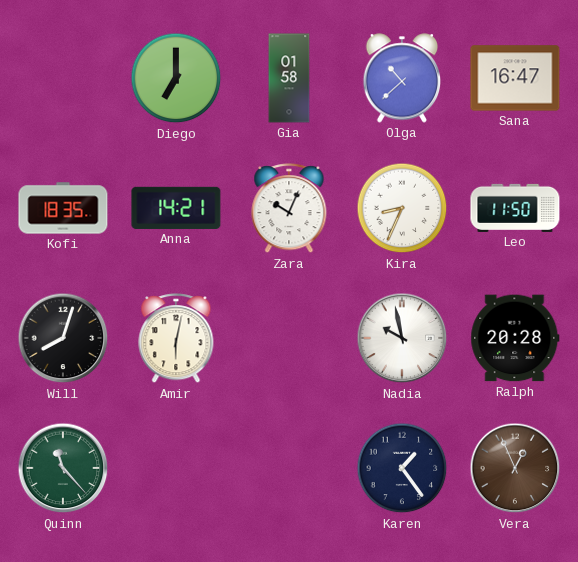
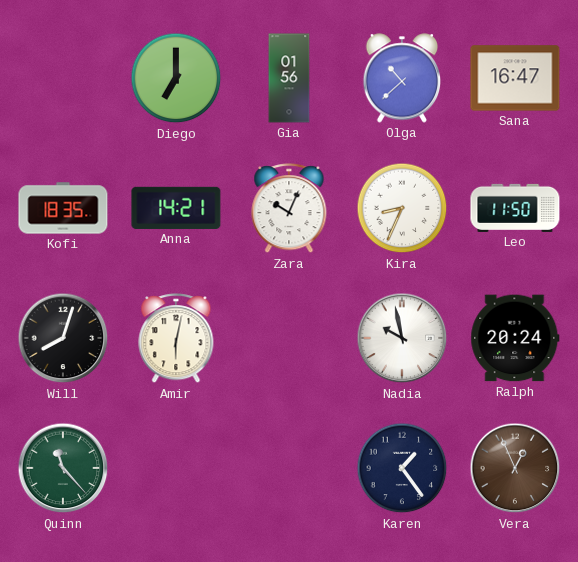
Gia: 01:58 -> 01:56 (289, 78)
Ralph: 20:28 -> 20:24 (515, 338)
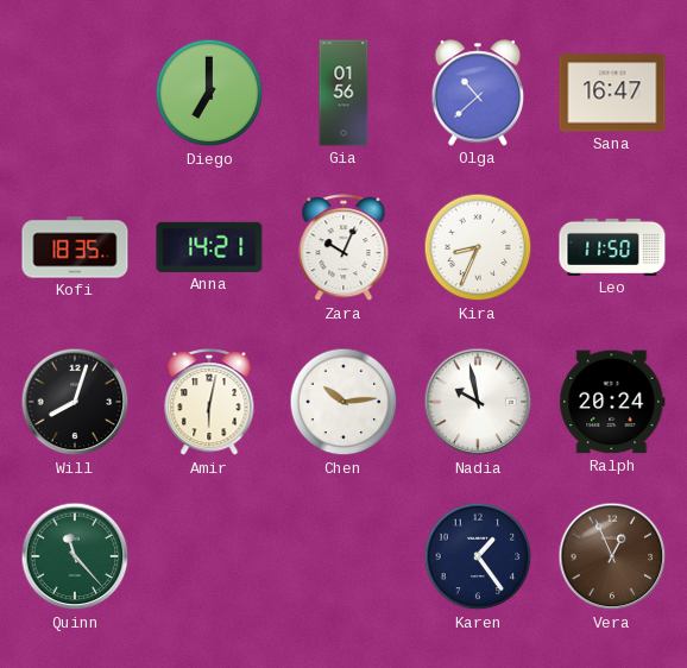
Chen: none -> 10:14 (343, 402)
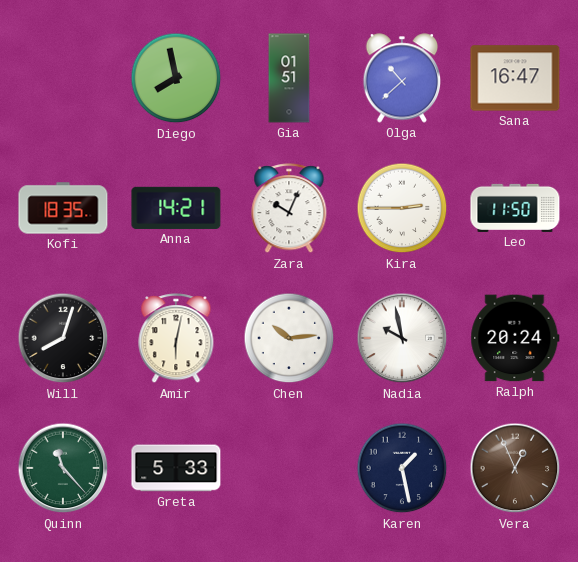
Diego: 7:00 -> 7:58 (176, 78)
Gia: 01:56 -> 01:51 (289, 78)
Kira: 8:34 -> 2:45 (402, 208)
Greta: none -> 5:33 (176, 468)
Karen: 1:24 -> 1:28 (402, 468)
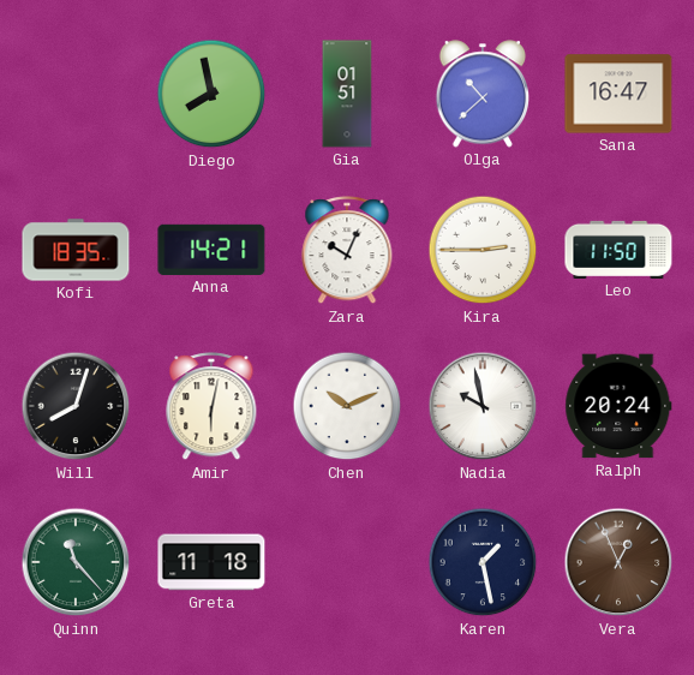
Chen: 10:14 -> 10:11 (347, 406)
Greta: 5:33 -> 11:18 (211, 562)
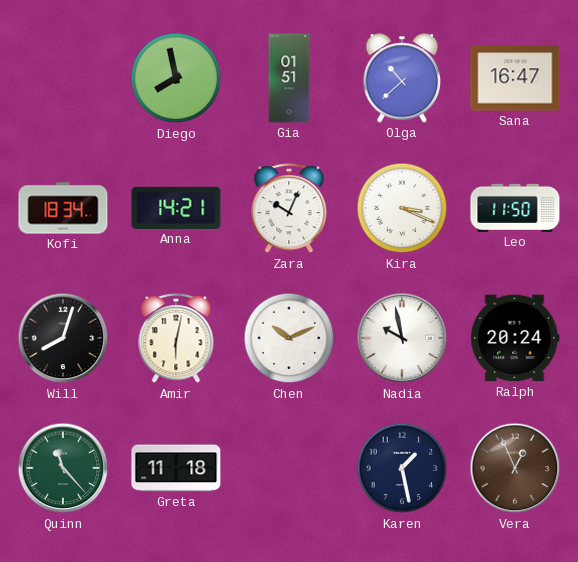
Kofi: 18:35 -> 18:34 (63, 208)
Kira: 2:45 -> 3:19 (402, 208)
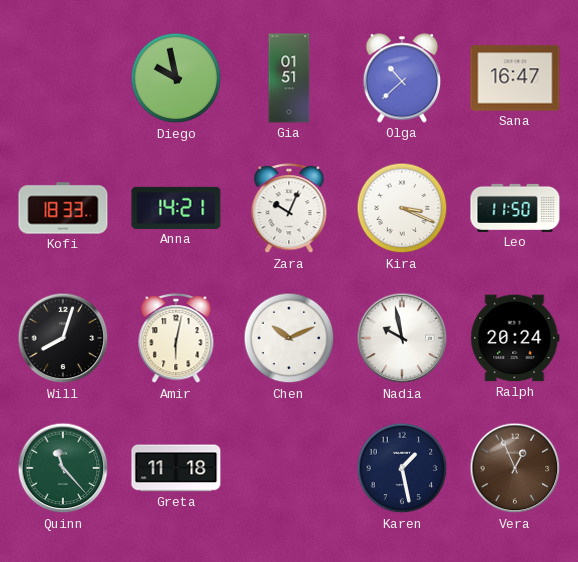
Diego: 7:58 -> 9:58 (176, 78)
Kofi: 18:34 -> 18:33 (63, 208)
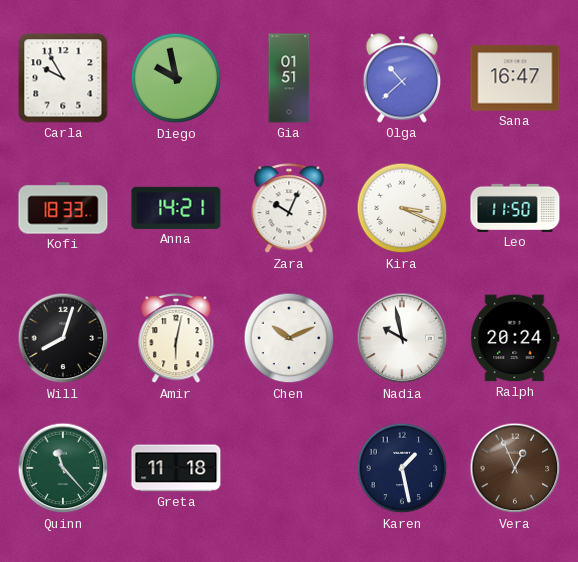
Carla: none -> 9:55 (63, 78)
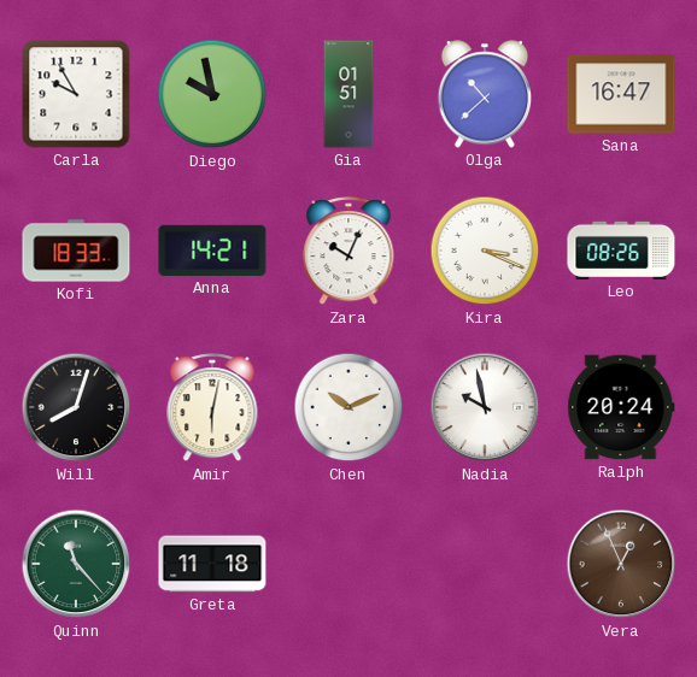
Leo: 11:50 -> 08:26 (621, 251)
Karen: 1:28 -> none (402, 468)
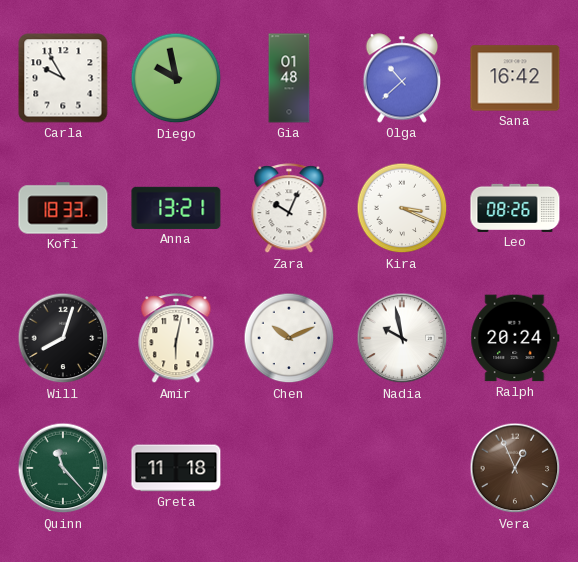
Gia: 01:51 -> 01:48 (289, 78)
Sana: 16:47 -> 16:42 (515, 78)
Anna: 14:21 -> 13:21 (176, 208)
